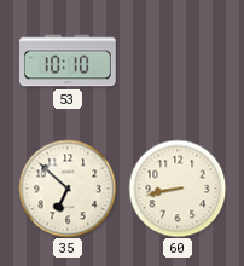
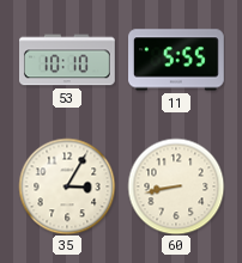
11: none -> 5:55 (177, 60)
35: 6:52 -> 3:05 (67, 186)
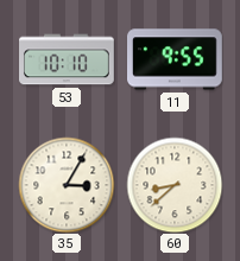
11: 5:55 -> 9:55 (176, 59)
60: 8:43 -> 8:38 (175, 185)
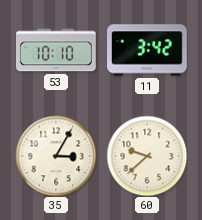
11: 9:55 -> 3:42 (148, 50)
60: 8:38 -> 9:38 (147, 156)
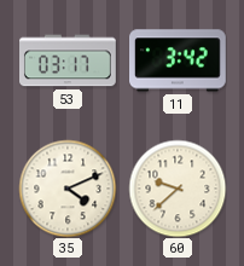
53: 10:10 -> 03:17 (69, 60)
35: 3:05 -> 4:11 (68, 189)
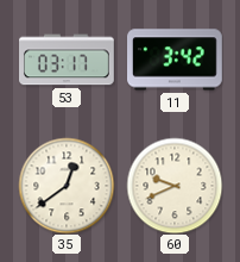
35: 4:11 -> 12:39 (67, 186)
60: 9:38 -> 9:41 (175, 186)
